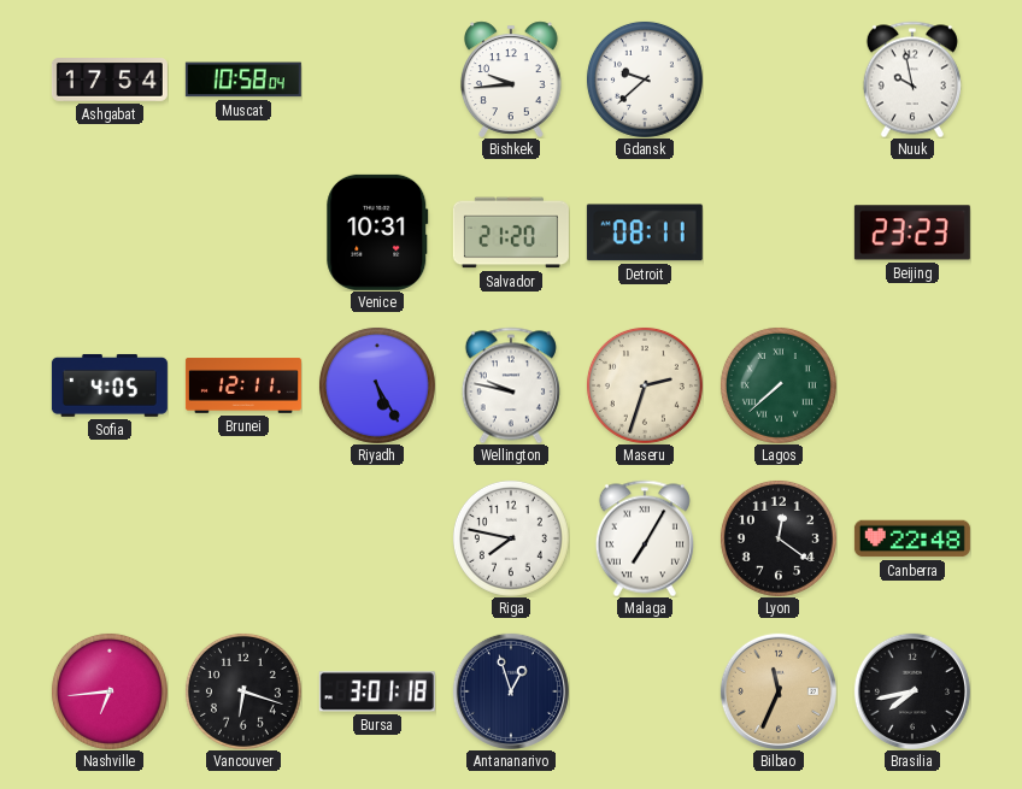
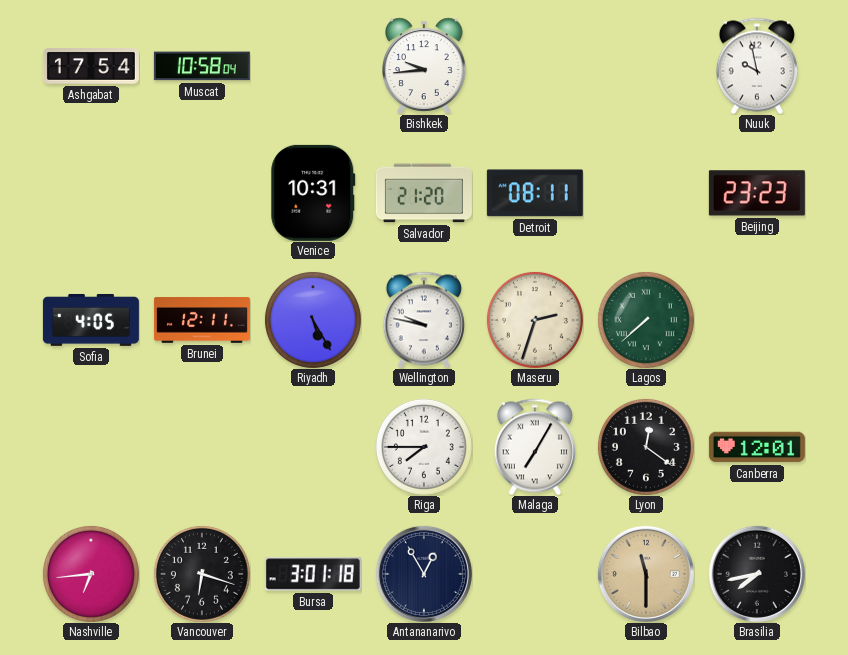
Gdansk: 9:38 -> none (645, 80)
Riga: 7:47 -> 7:45 (424, 447)
Canberra: 22:48 -> 12:01 (757, 447)
Antananarivo: 12:57 -> 12:55 (424, 574)
Bilbao: 11:34 -> 11:30 (646, 574)
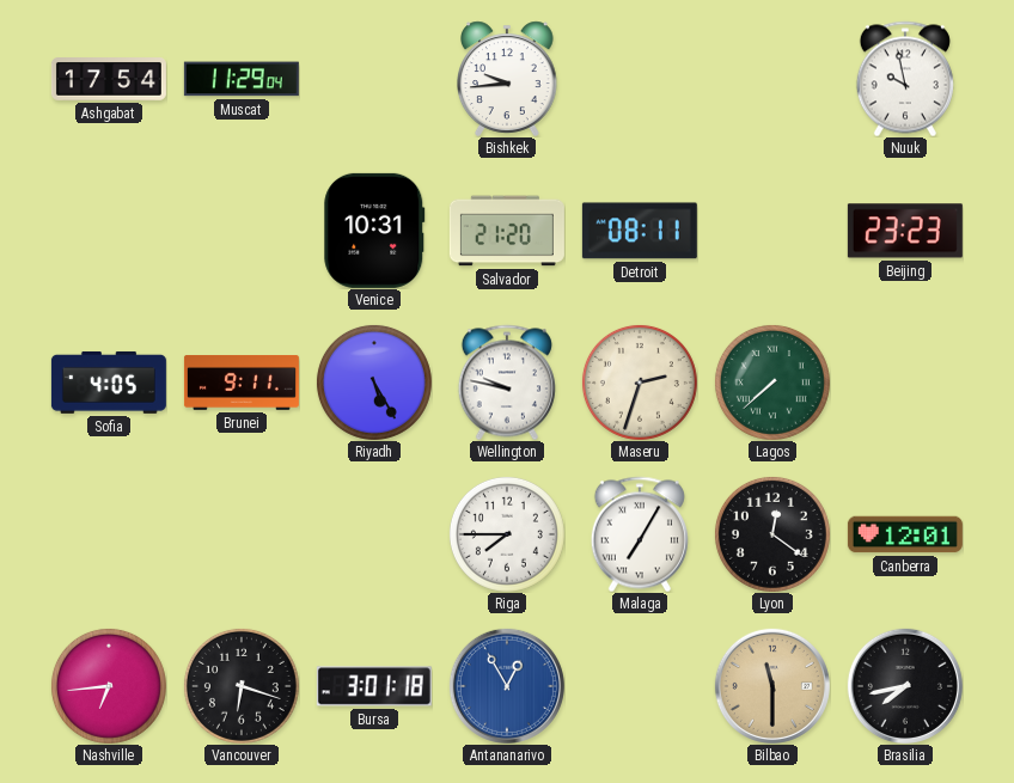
Muscat: 10:58 -> 11:29 (242, 79)
Brunei: 12:11 -> 9:11 (242, 384)
Antananarivo dial: navy -> blue (507, 686)
